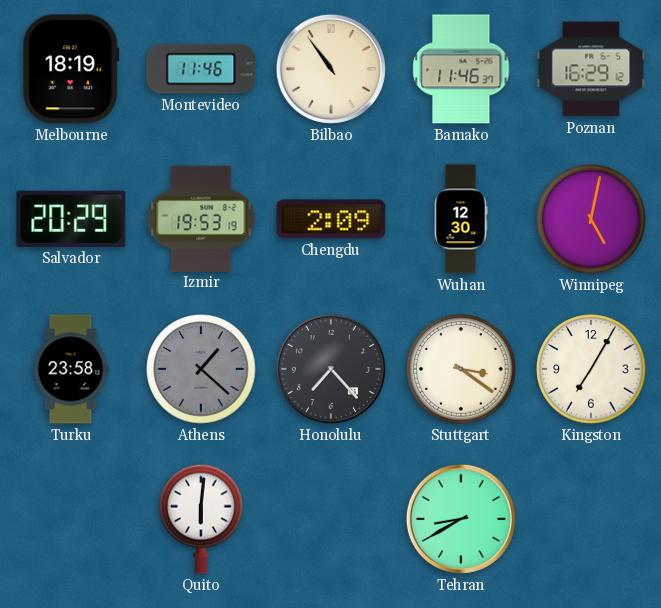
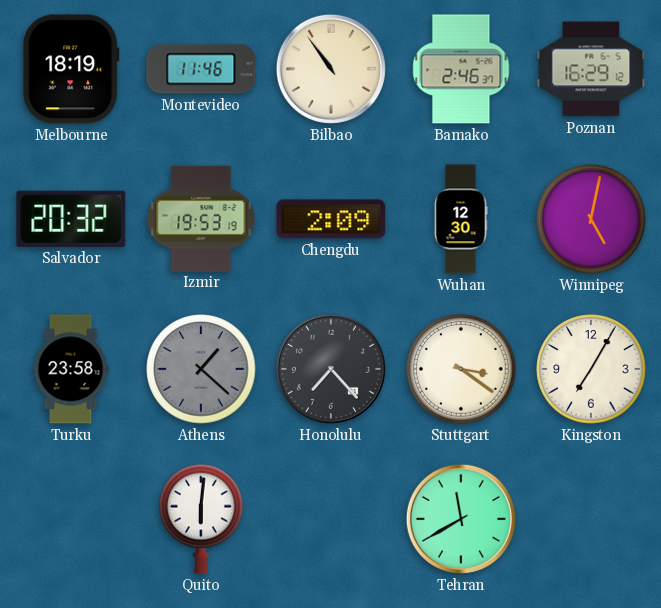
Bamako: 11:46 -> 2:46 (461, 69)
Salvador: 20:29 -> 20:32 (71, 219)
Tehran: 8:40 -> 11:40 (461, 519)
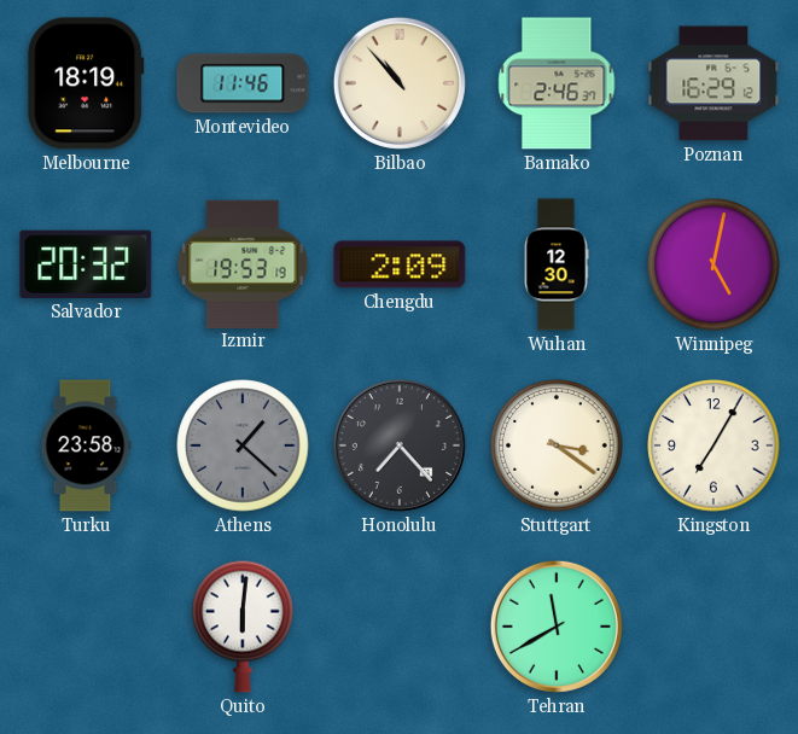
Bilbao: 10:54 -> 10:53 (400, 83)
